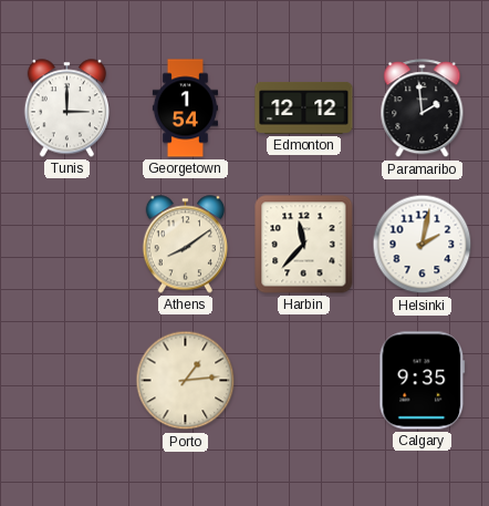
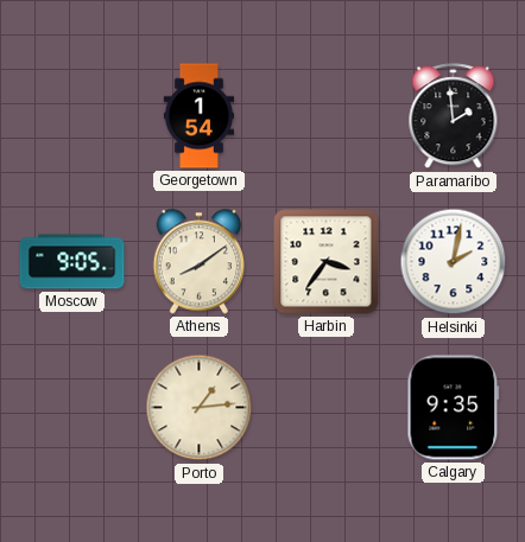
Tunis: 3:00 -> none (66, 109)
Edmonton: 12:12 -> none (304, 107)
Moscow: none -> 9:05 (72, 262)
Harbin: 11:37 -> 3:36 (327, 262)
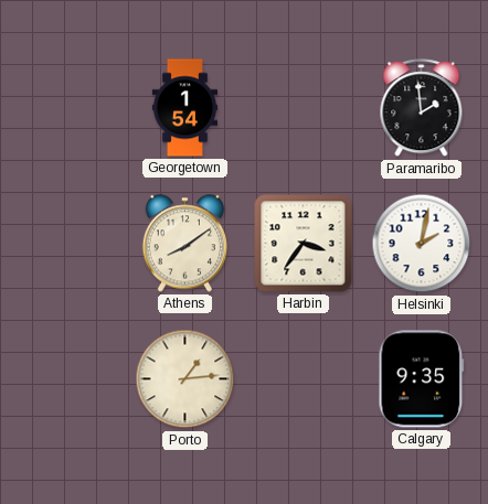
Moscow: 9:05 -> none (72, 262)
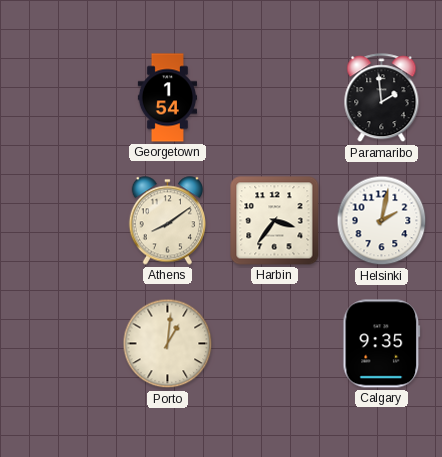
Porto: 1:14 -> 1:01 (168, 344)
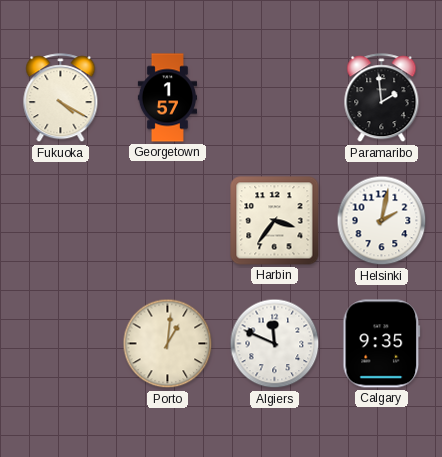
Fukuoka: none -> 4:20 (61, 98)
Georgetown: 1:54 -> 1:57 (167, 98)
Athens: 8:09 -> none (167, 221)
Algiers: none -> 11:49 (275, 344)
